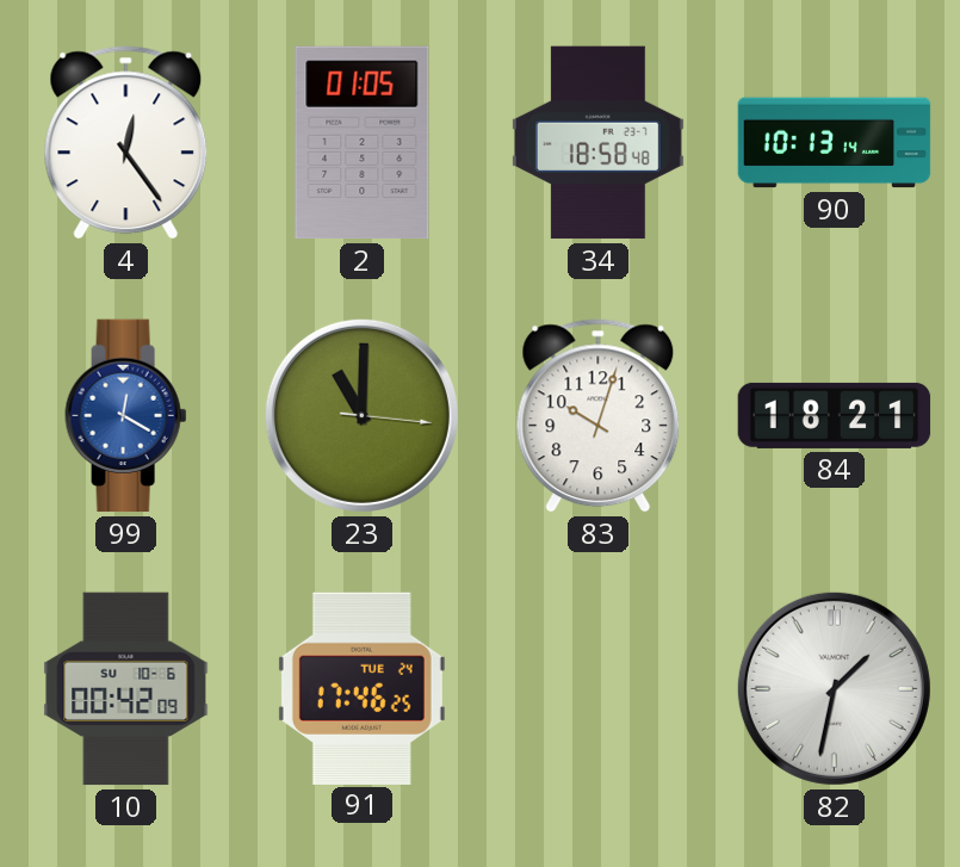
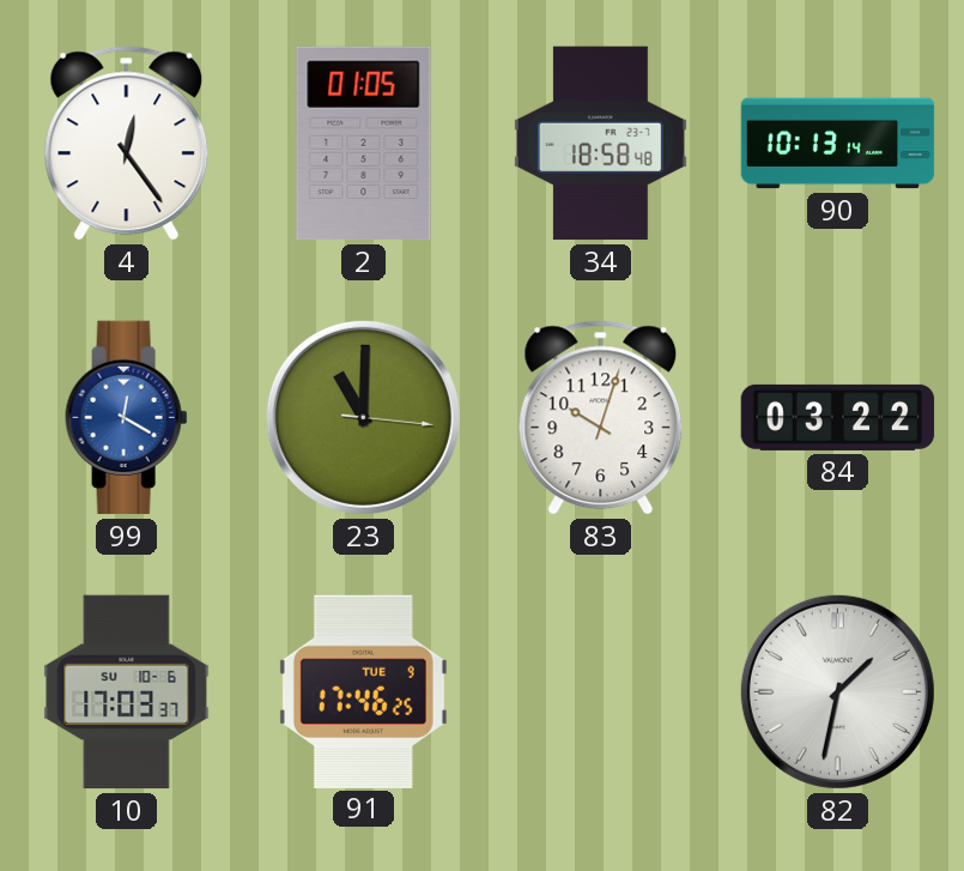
84: 18:21 -> 03:22 (838, 417)
10: 00:42 -> 17:03 (127, 692)
91 date: TUE 24 -> TUE 9 (363, 691)
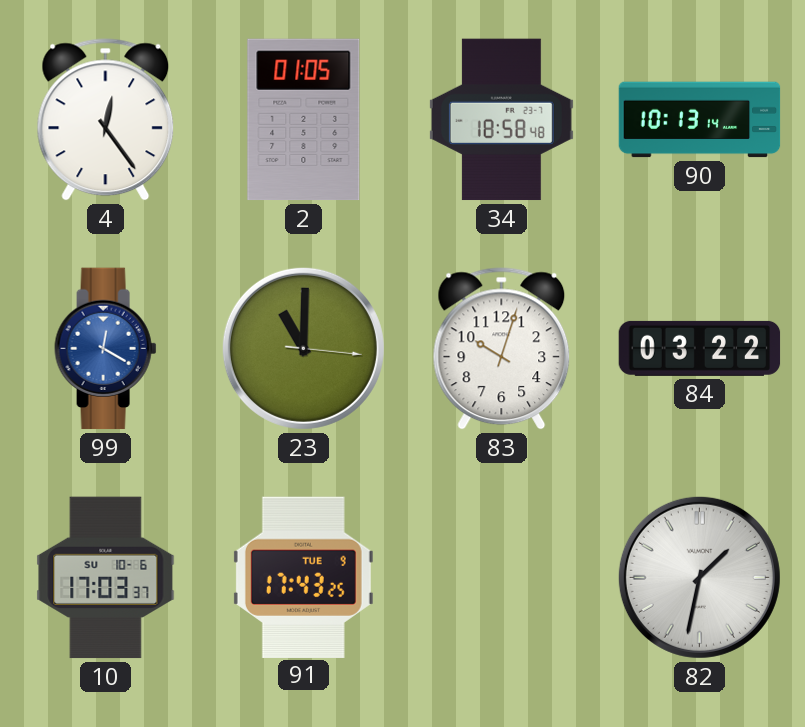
91: 17:46 -> 17:43 (303, 577)
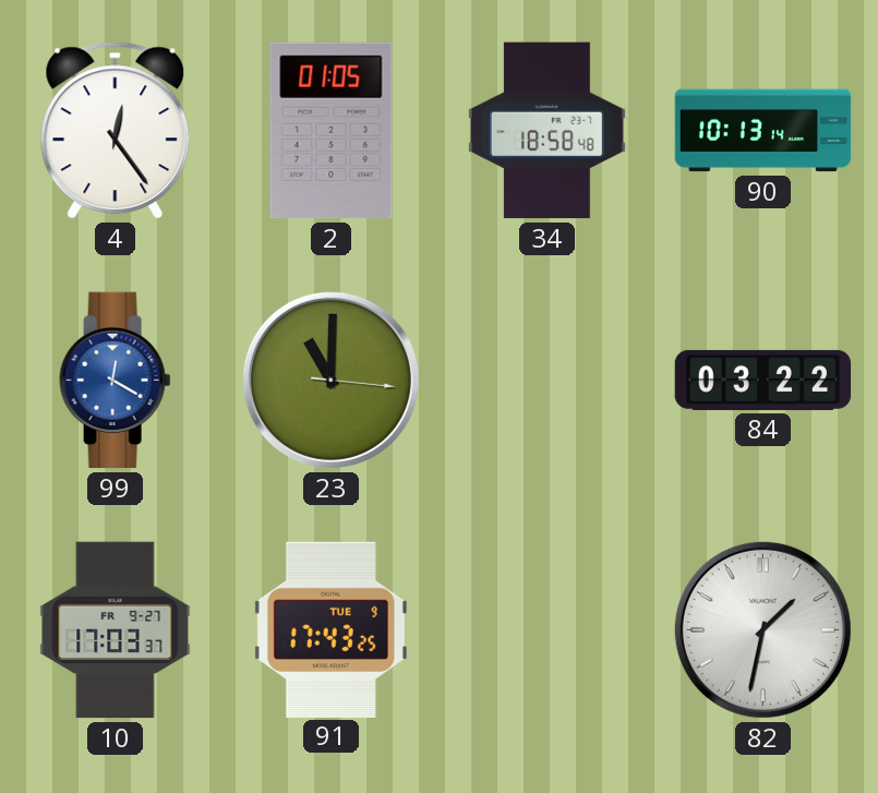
83: 10:03 -> none (502, 349)
10 date: SU 10-6 -> FR 9-27 (116, 630)
